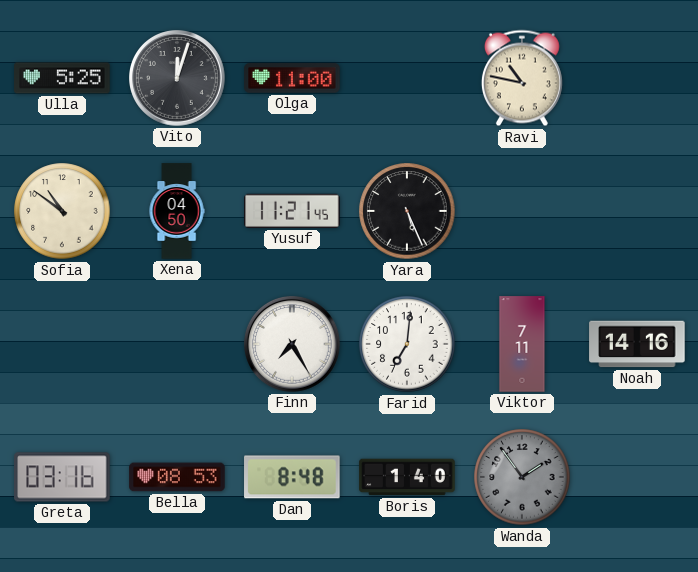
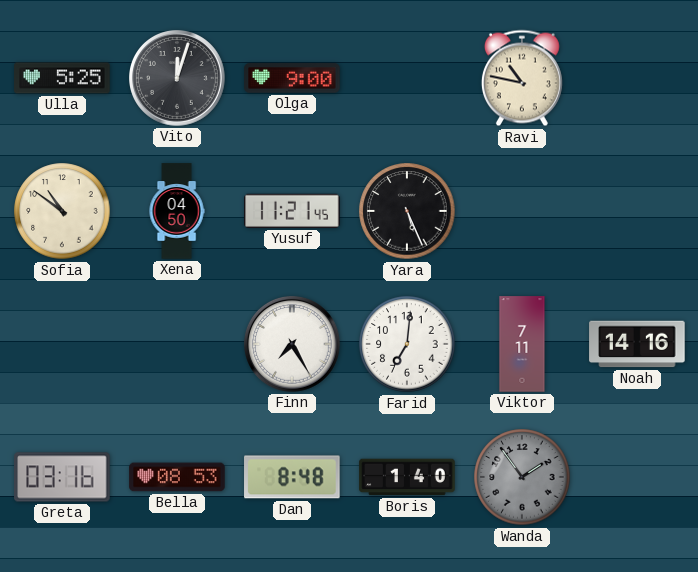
Olga: 11:00 -> 9:00 (292, 78)
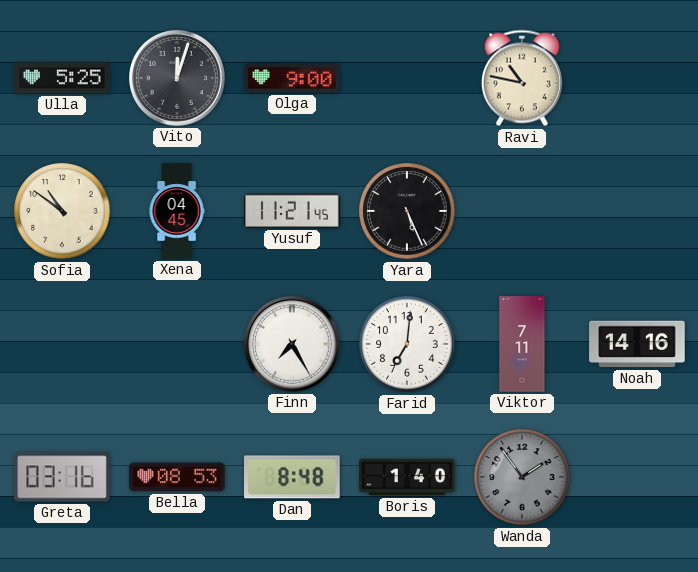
Xena: 04:50 -> 04:45 (177, 211)
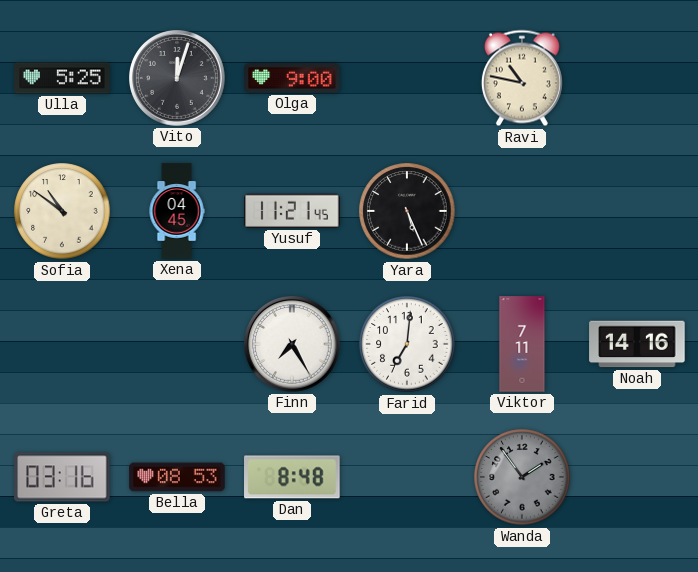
Boris: 1:40 -> none (407, 477)
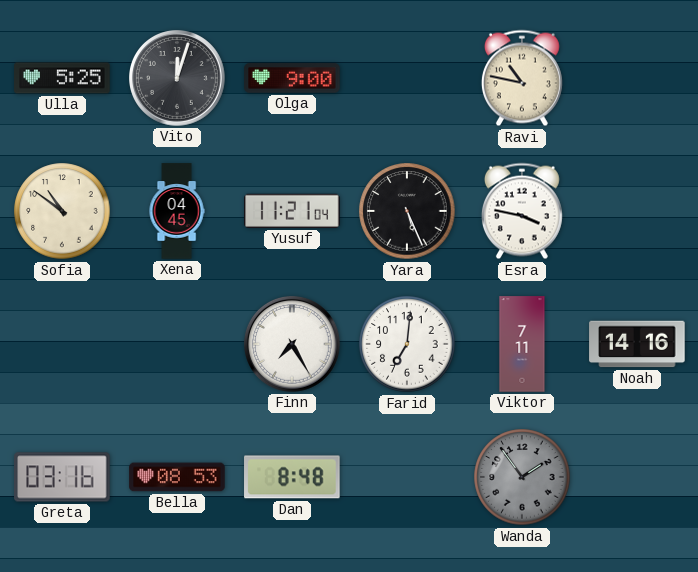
Yusuf: 11:21:45 -> 11:21:04 (292, 211)
Esra: none -> 3:47 (522, 211)
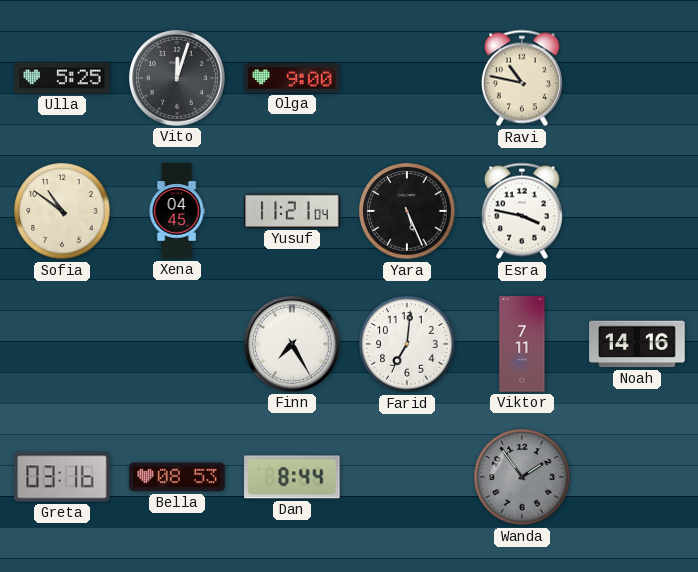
Dan: 8:48 -> 8:44 (292, 477)
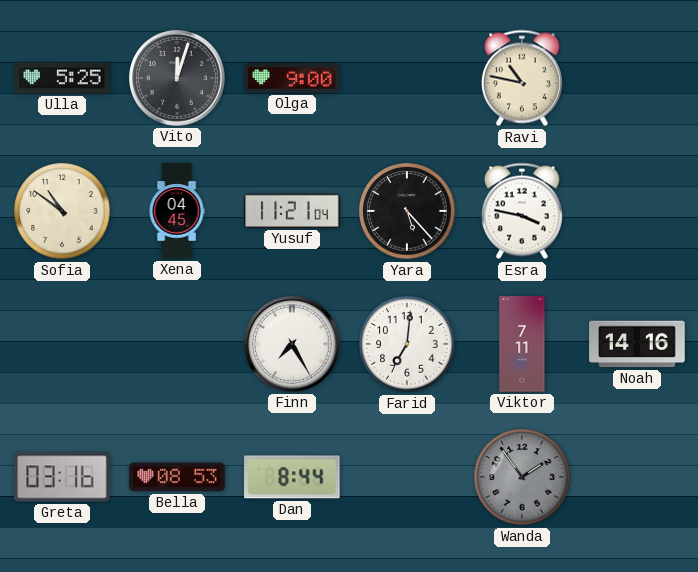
Yara: 5:26 -> 5:23 (407, 211)
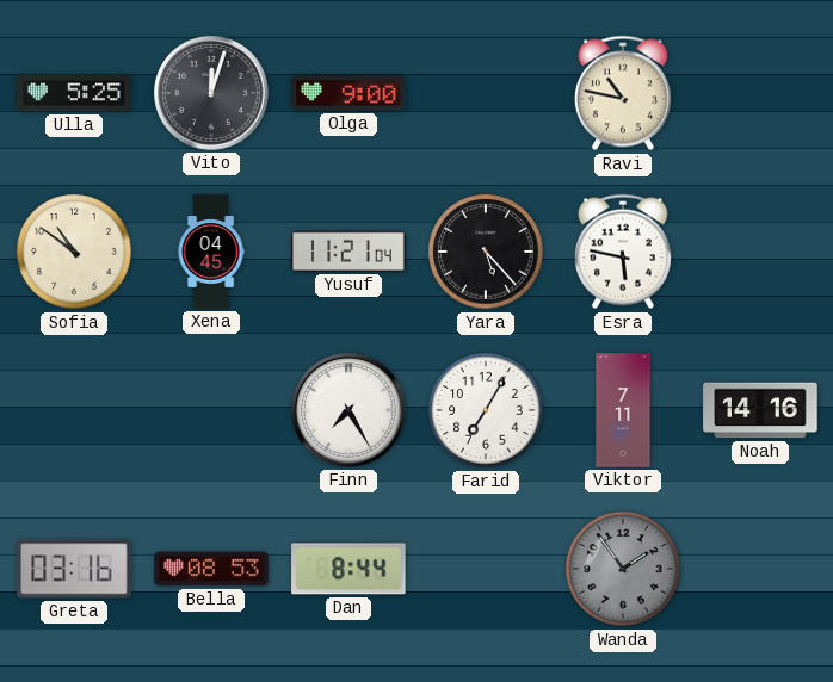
Esra: 3:47 -> 5:47 (623, 252)
Farid: 7:01 -> 7:05 (486, 410)
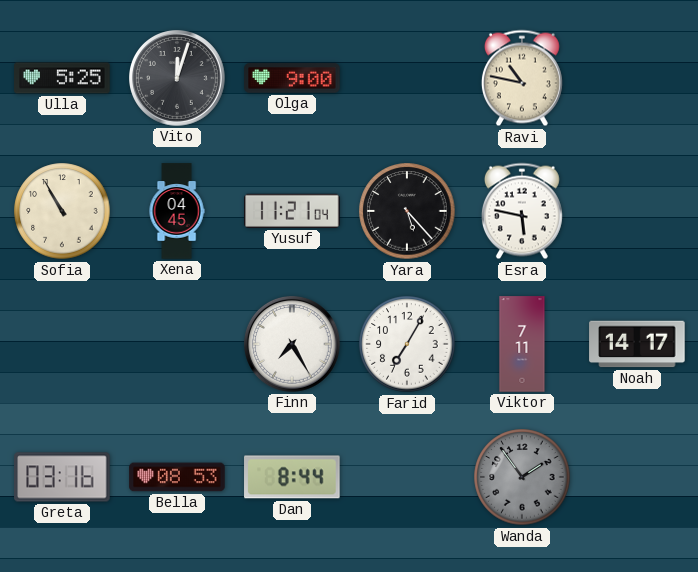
Sofia: 10:51 -> 10:55 (62, 211)
Noah: 14:16 -> 14:17 (637, 344)
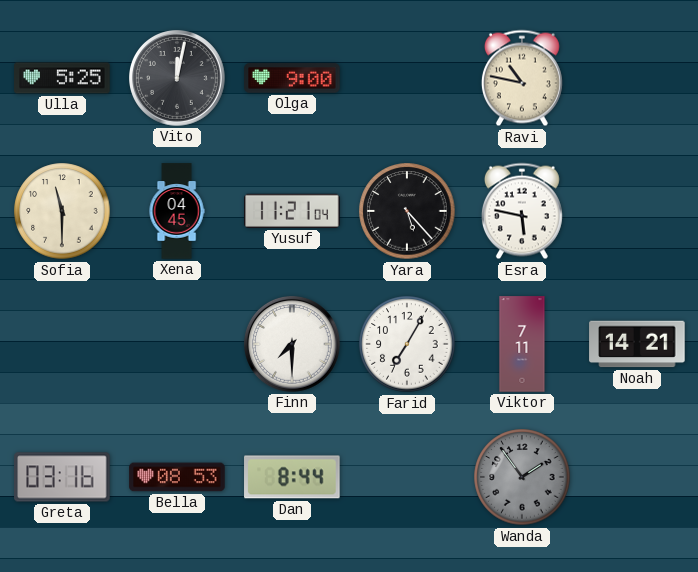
Vito: 12:03 -> 12:02 (177, 78)
Sofia: 10:55 -> 11:30 (62, 211)
Finn: 7:25 -> 7:30 (292, 344)
Noah: 14:17 -> 14:21 (637, 344)
